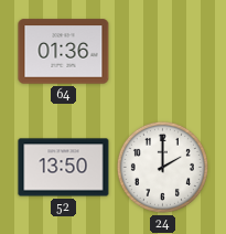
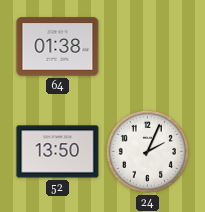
64: 01:36 -> 01:38 (58, 47)
24: 2:00 -> 2:04 (147, 151)
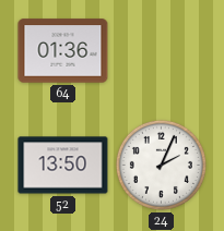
64: 01:38 -> 01:36 (63, 51)
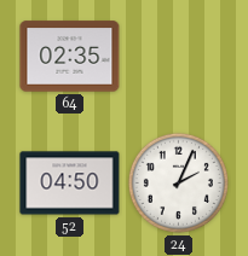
64: 01:36 -> 02:35 (70, 57)
52: 13:50 -> 04:50 (70, 184)
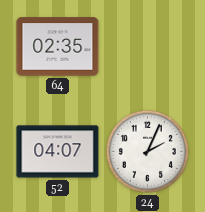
52: 04:50 -> 04:07 (58, 152)
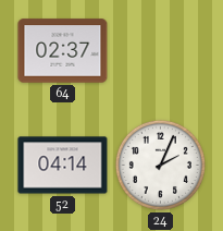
64: 02:35 -> 02:37 (63, 51)
52: 04:07 -> 04:14 (63, 166)
